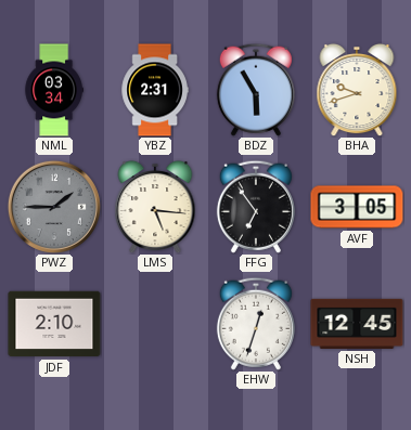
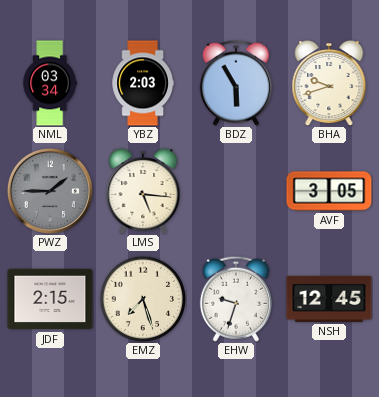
YBZ: 2:31 -> 2:03 (143, 83)
FFG: 6:54 -> none (256, 207)
JDF: 2:10 -> 2:15 (50, 299)
EMZ: none -> 7:27 (142, 298)
EHW: 12:33 -> 9:33 (236, 299)
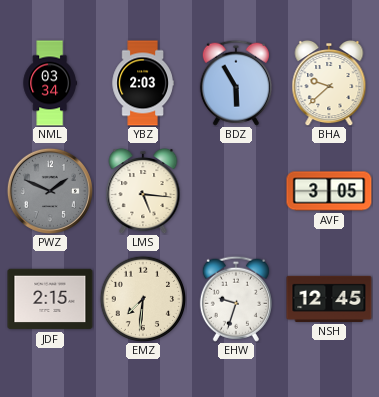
BHA: 9:42 -> 9:38 (329, 83)
PWZ: 1:45 -> 1:49 (50, 191)
EMZ: 7:27 -> 7:31 (142, 298)
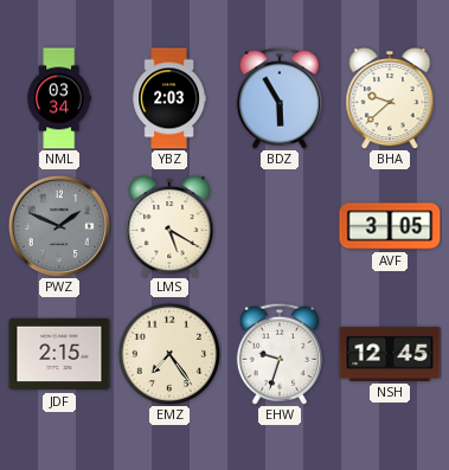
LMS: 5:16 -> 5:20 (169, 226)
EMZ: 7:31 -> 7:24 (168, 353)
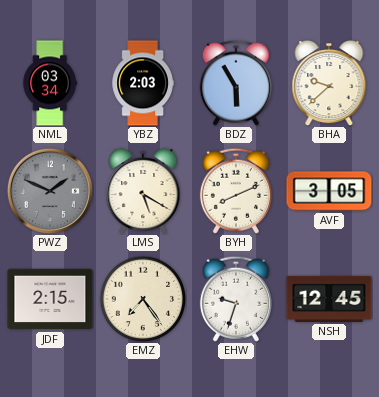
BYH: none -> 8:11 (236, 191)
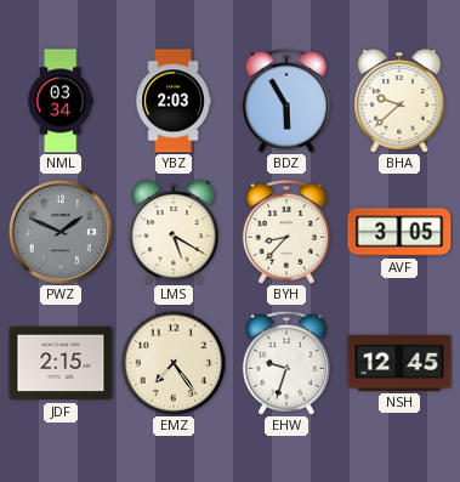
BYH: 8:11 -> 8:37 (286, 232)
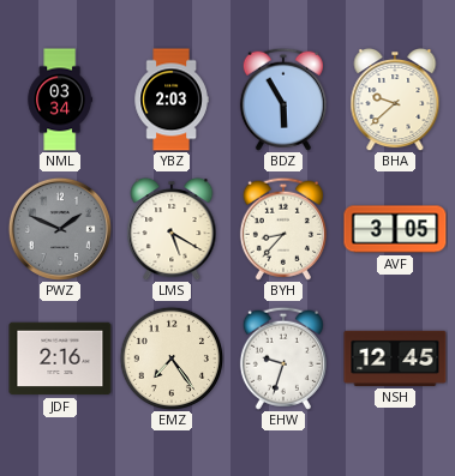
JDF: 2:15 -> 2:16 (60, 358)
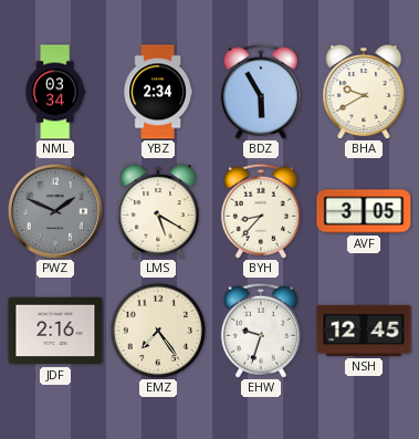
YBZ: 2:03 -> 2:34 (158, 92)
BHA: 9:38 -> 9:40 (364, 92)
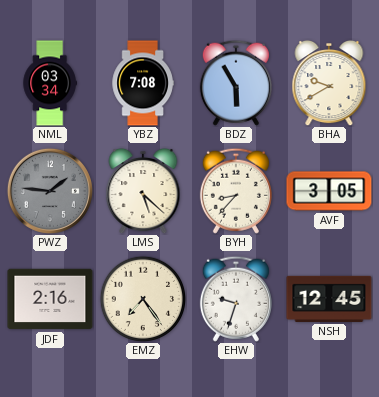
YBZ: 2:34 -> 7:08 (143, 83)
PWZ: 1:49 -> 1:46 (50, 191)
LMS: 5:20 -> 5:22 (143, 191)
